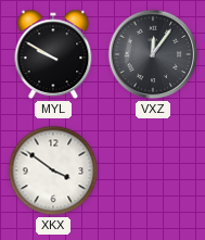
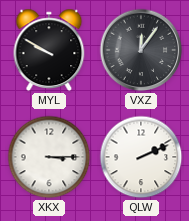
XKX: 3:51 -> 3:15 (49, 157)
QLW: none -> 2:11 (141, 157)
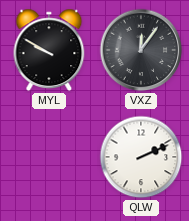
XKX: 3:15 -> none (49, 157)
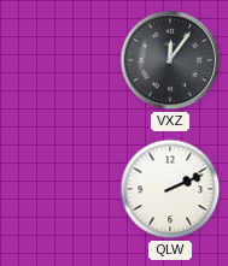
MYL: 9:50 -> none (49, 50)
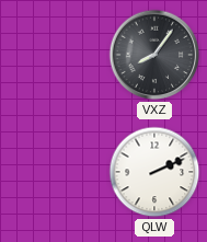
VXZ: 12:06 -> 8:06 (154, 55)
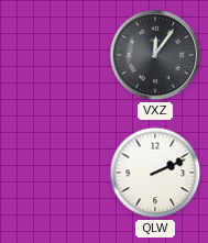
VXZ: 8:06 -> 12:06 (155, 55)
